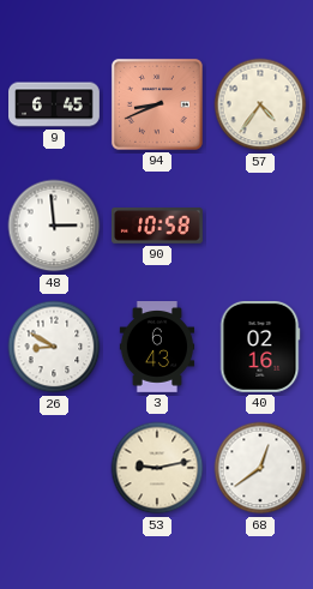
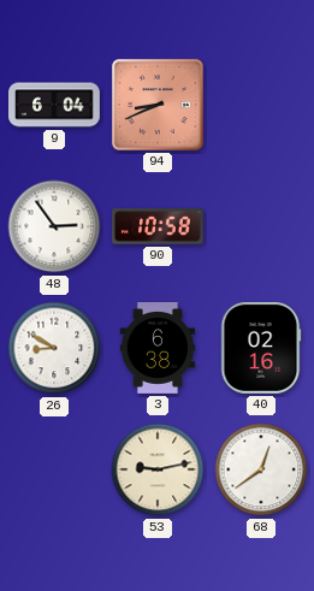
9: 6:45 -> 6:04 (55, 105)
57: 4:36 -> none (260, 104)
48: 2:59 -> 2:54 (54, 226)
3: 6:43 -> 6:38 (158, 349)
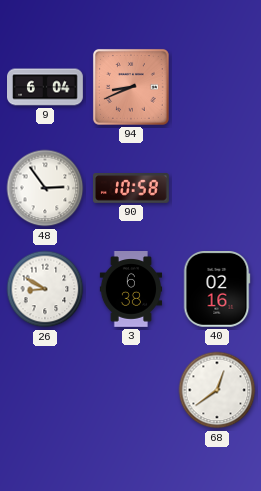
53: 9:13 -> none (158, 469)
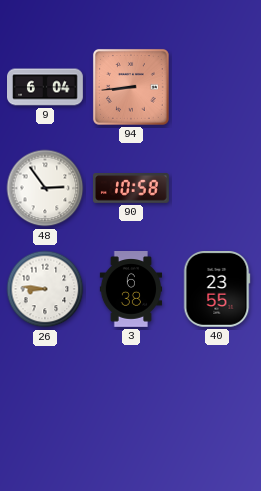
94: 8:41 -> 8:44 (131, 87)
26: 8:50 -> 8:46 (45, 289)
40: 02:16 -> 23:55 (217, 290)
68: 12:39 -> none (217, 390)
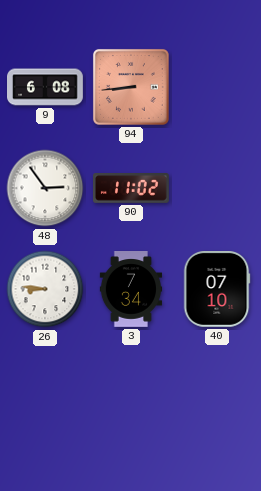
9: 6:04 -> 6:08 (46, 87)
90: 10:58 -> 11:02 (132, 189)
3: 6:38 -> 7:34 (131, 290)
40: 23:55 -> 07:10 (217, 290)
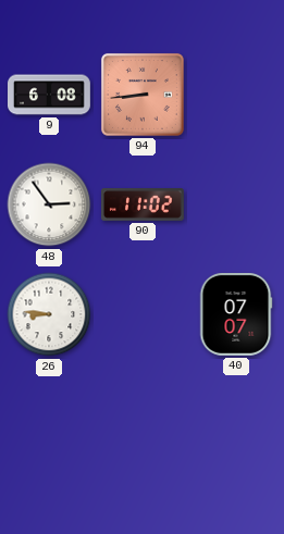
3: 7:34 -> none (131, 290)
40: 07:10 -> 07:07 (236, 315)
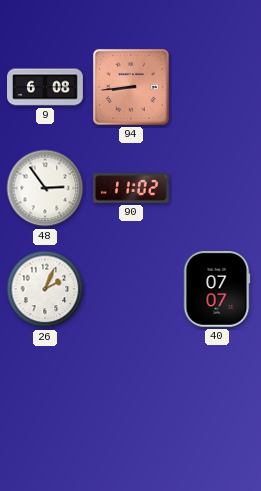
26: 8:46 -> 2:04 (45, 289)
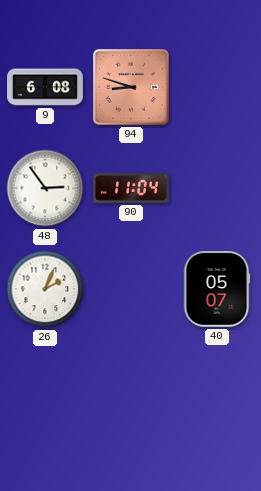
94: 8:44 -> 8:48 (131, 87)
90: 11:02 -> 11:04 (132, 189)
40: 07:07 -> 05:07 (217, 290)
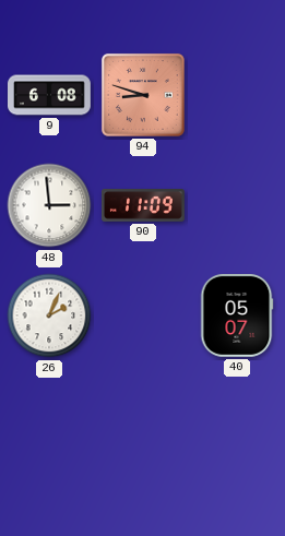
48: 2:54 -> 2:59 (49, 205)
90: 11:04 -> 11:09 (144, 206)
